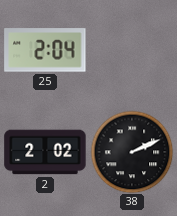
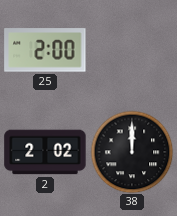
25: 2:04 -> 2:00 (45, 50)
38: 2:11 -> 12:00 (132, 152)
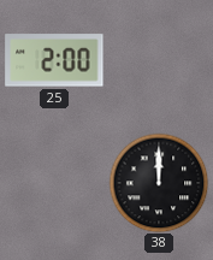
2: 2:02 -> none (45, 152)
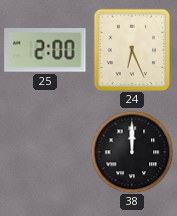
24: none -> 6:26 (131, 50)
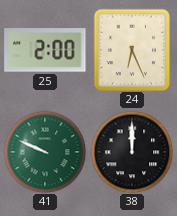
41: none -> 9:49 (45, 152)
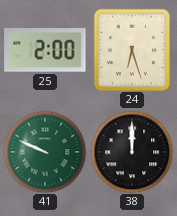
24: 6:26 -> 6:27 (131, 50)
